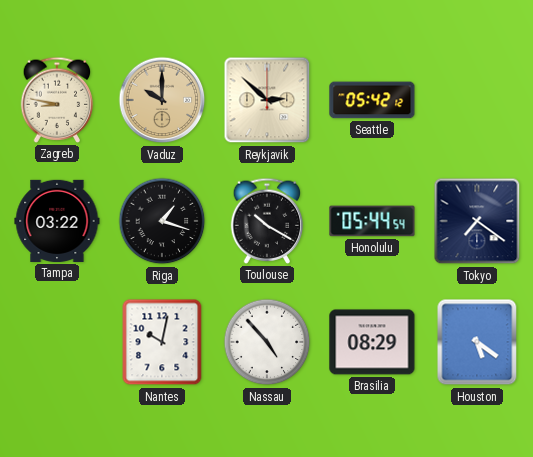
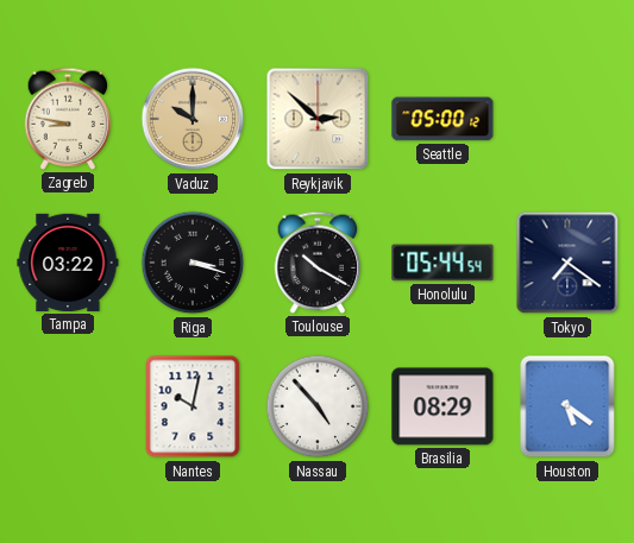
Seattle: 05:42 -> 05:00 (442, 119)
Riga: 1:18 -> 3:18 (193, 263)
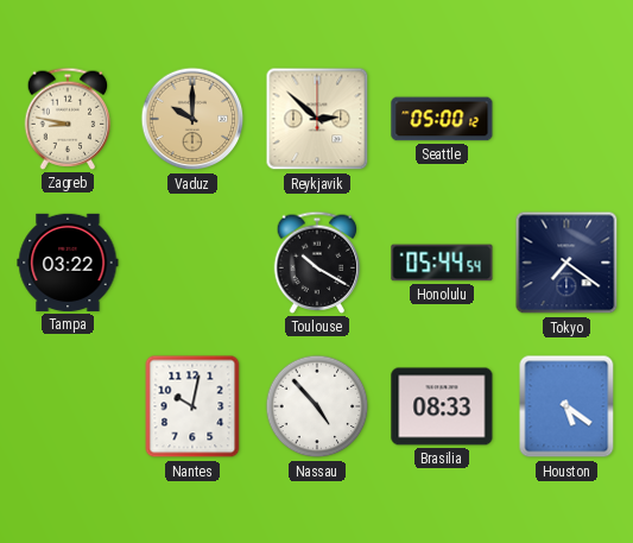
Riga: 3:18 -> none (193, 263)
Brasilia: 08:29 -> 08:33 (442, 406)
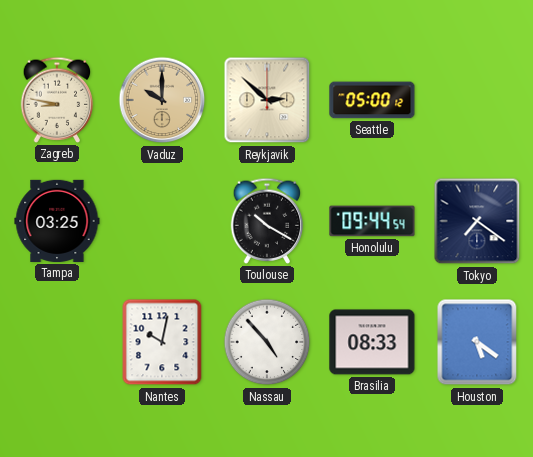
Tampa: 03:22 -> 03:25 (57, 221)
Honolulu: 05:44 -> 09:44 (372, 221)
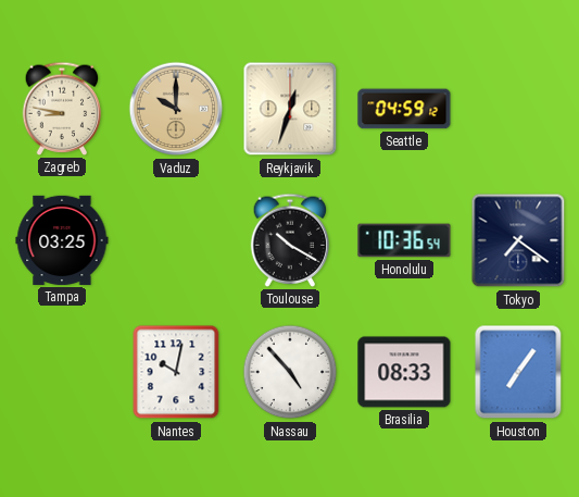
Reykjavik: 2:52 -> 12:33 (290, 109)
Seattle: 05:00 -> 04:59 (404, 109)
Honolulu: 09:44 -> 10:36 (404, 240)
Houston: 5:21 -> 7:06 (518, 372)
